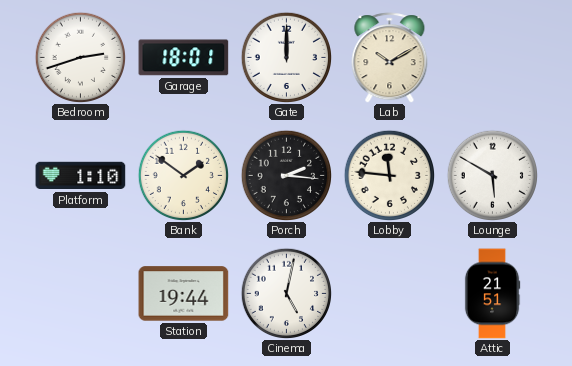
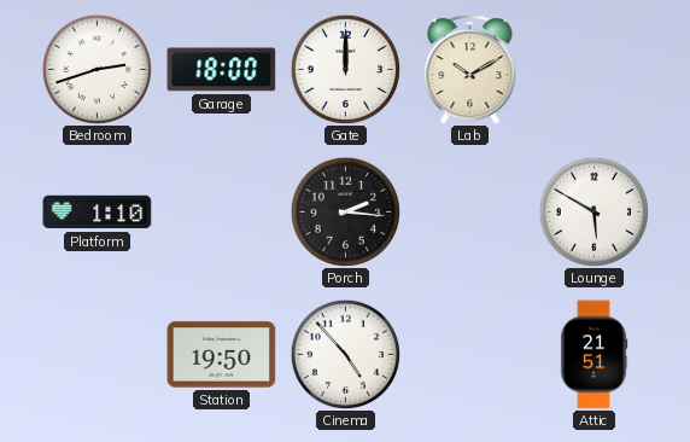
Garage: 18:01 -> 18:00 (222, 70)
Bank: 1:51 -> none (183, 175)
Lobby: 11:46 -> none (389, 175)
Station: 19:44 -> 19:50 (222, 355)
Cinema: 5:02 -> 4:53 (345, 354)
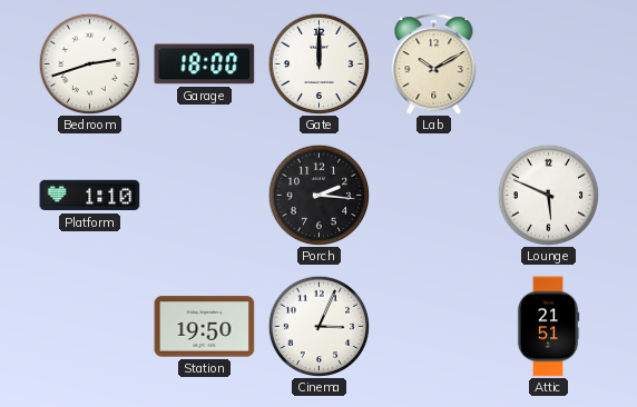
Lounge: 5:50 -> 5:49 (548, 195)
Cinema: 4:53 -> 3:04 (318, 326)
